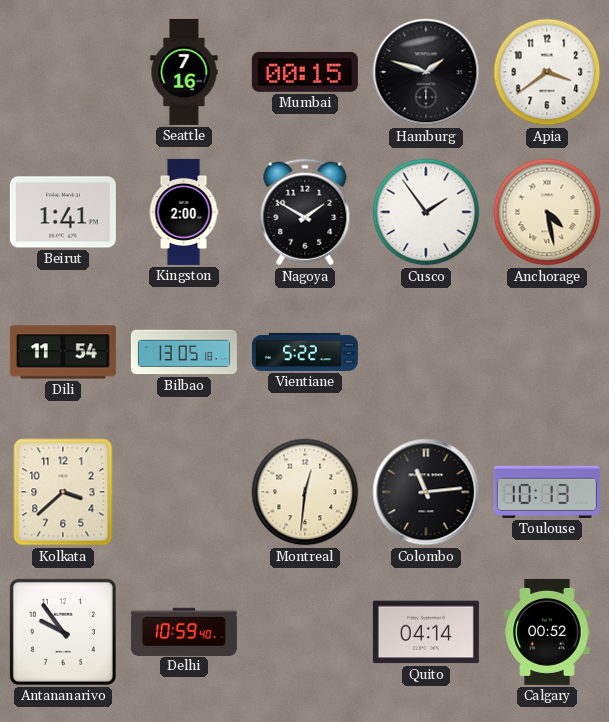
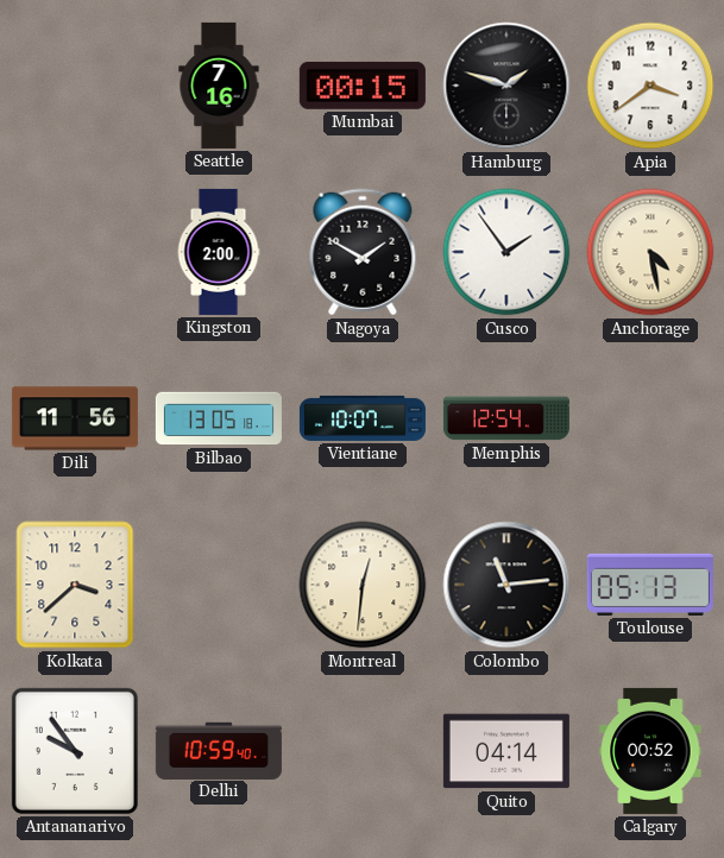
Beirut: 1:41 -> none (63, 212)
Dili: 11:54 -> 11:56 (75, 418)
Vientiane: 5:22 -> 10:07 (363, 418)
Memphis: none -> 12:54 (506, 418)
Toulouse: 10:13 -> 05:13 (650, 585)
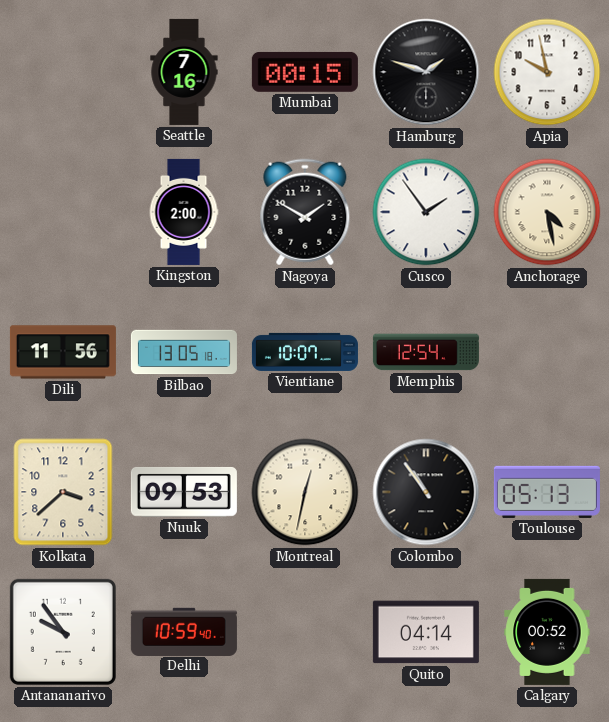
Apia: 3:39 -> 9:58 (547, 72)
Nuuk: none -> 09:53 (184, 492)
Montreal: 12:31 -> 12:32 (305, 492)
Colombo: 11:14 -> 10:54 (426, 492)
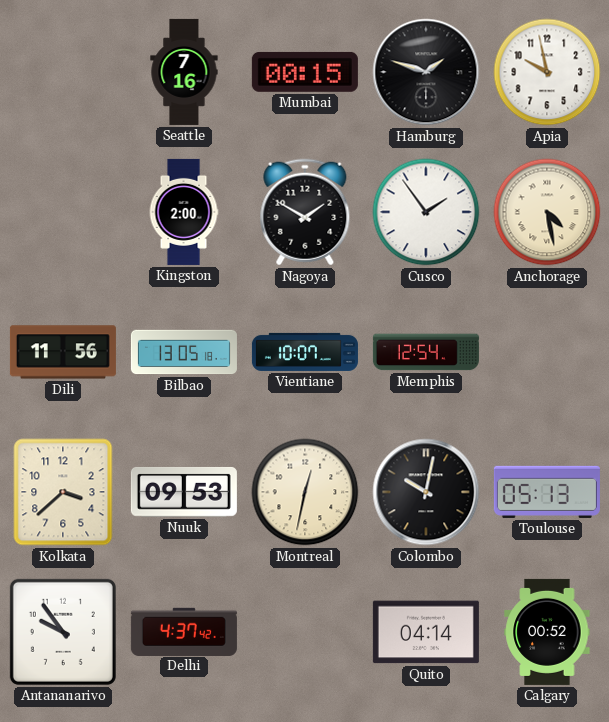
Colombo: 10:54 -> 10:02 (426, 492)
Delhi: 10:59 -> 4:37 (184, 631)
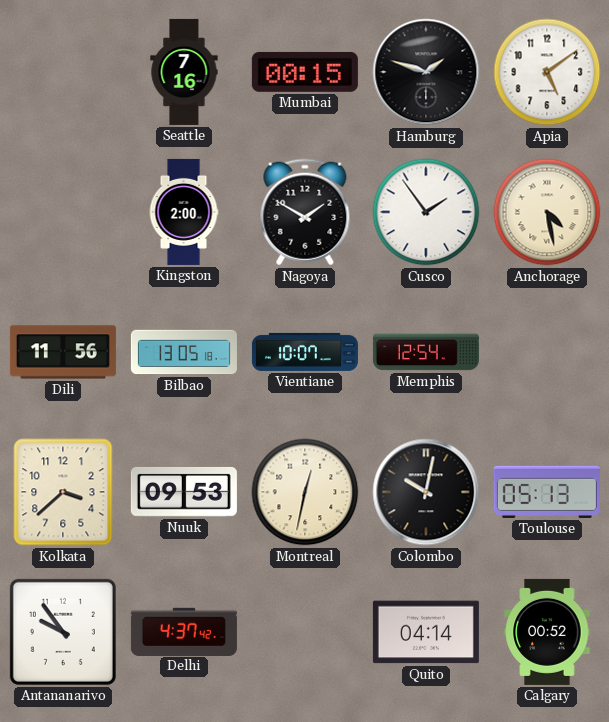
Apia: 9:58 -> 5:09 (547, 72)
